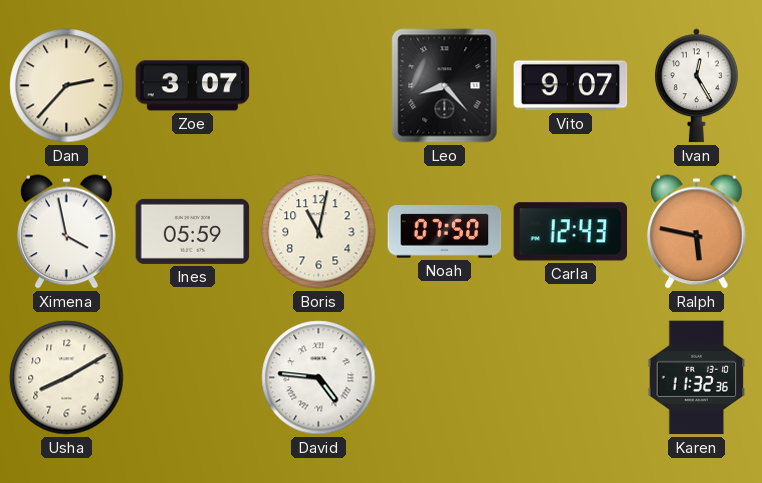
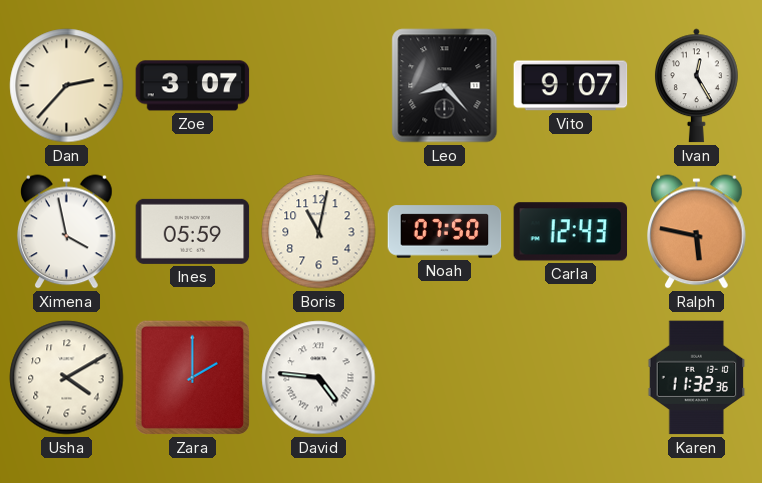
Usha: 8:10 -> 4:10 (67, 378)
Zara: none -> 2:00 (192, 377)
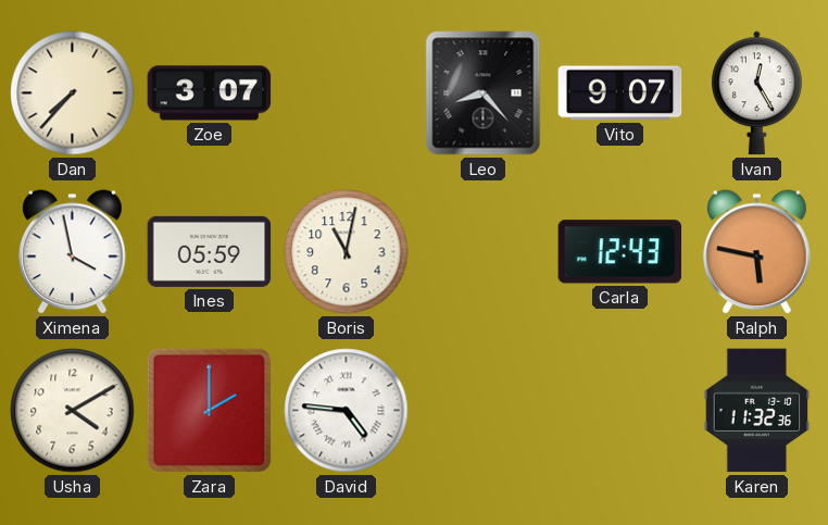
Dan: 2:37 -> 7:37 (73, 93)
Noah: 07:50 -> none (445, 232)
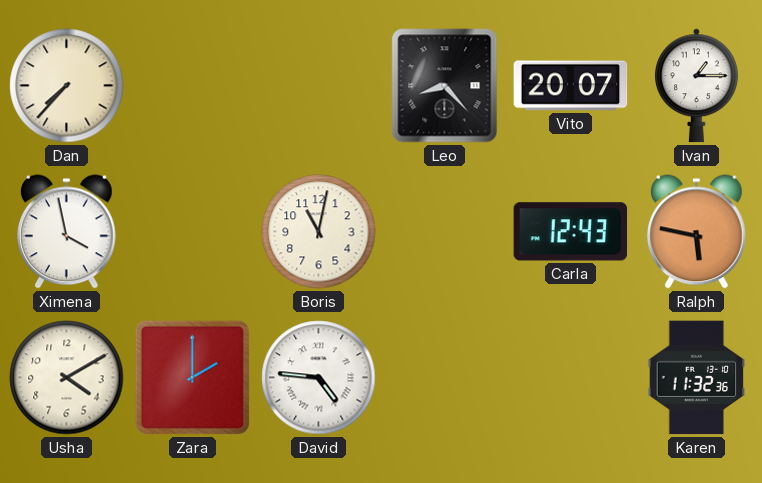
Zoe: 3:07 -> none (210, 93)
Vito: 9:07 -> 20:07 (571, 86)
Ivan: 12:25 -> 1:15 (696, 86)
Ines: 05:59 -> none (210, 251)
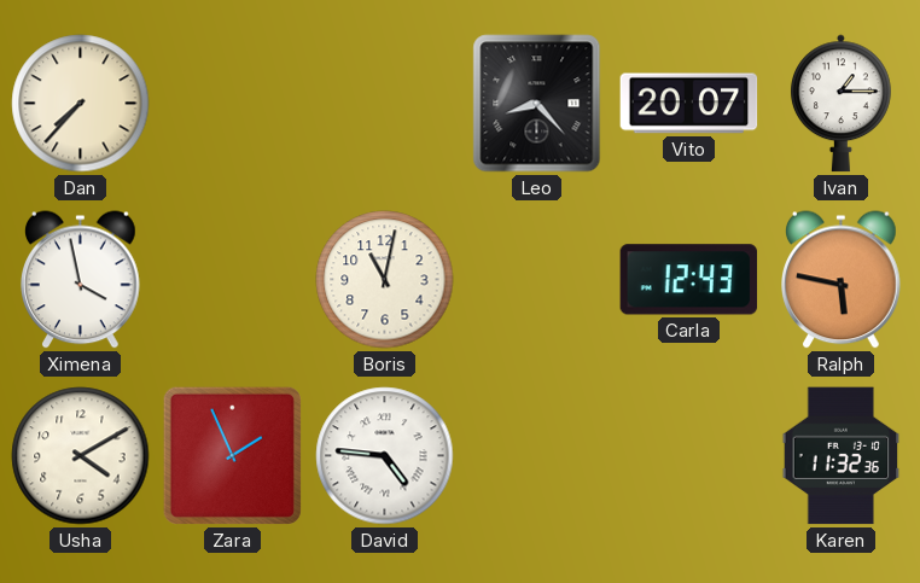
Zara: 2:00 -> 1:56 (232, 455)
